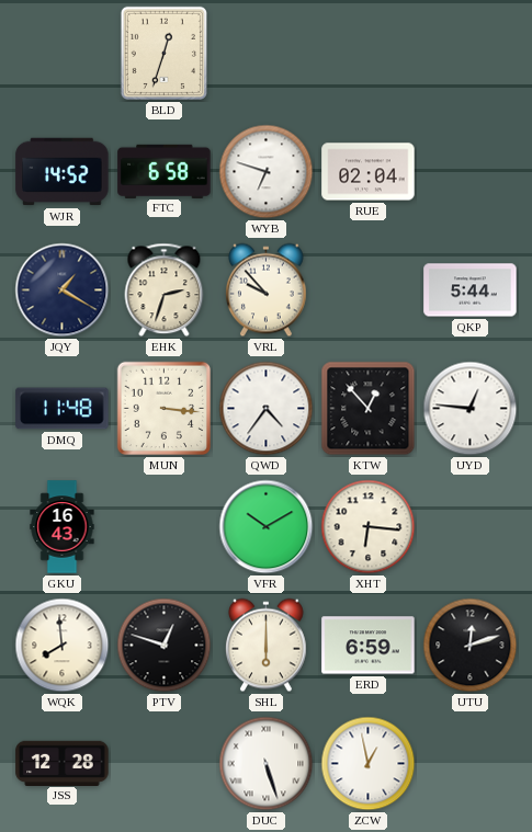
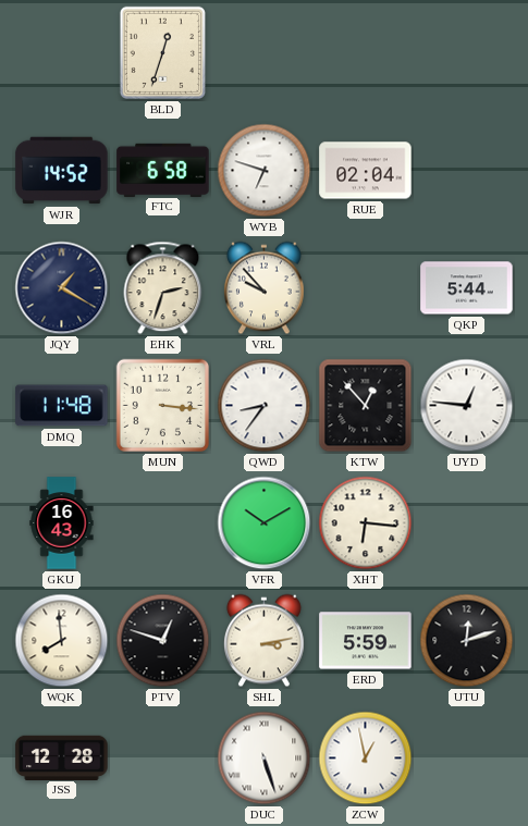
QWD: 4:36 -> 8:36 (265, 406)
SHL: 6:00 -> 3:13 (265, 641)
ERD: 6:59 -> 5:59 (366, 641)
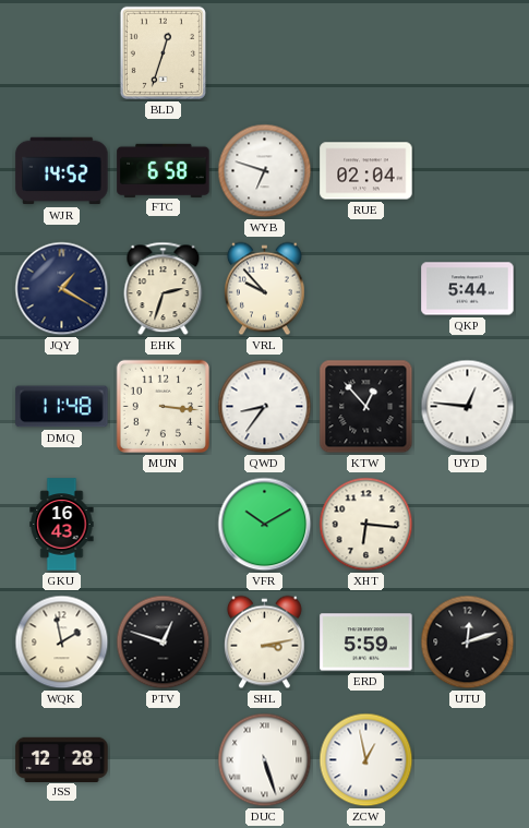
WQK: 7:59 -> 1:58 (62, 643)
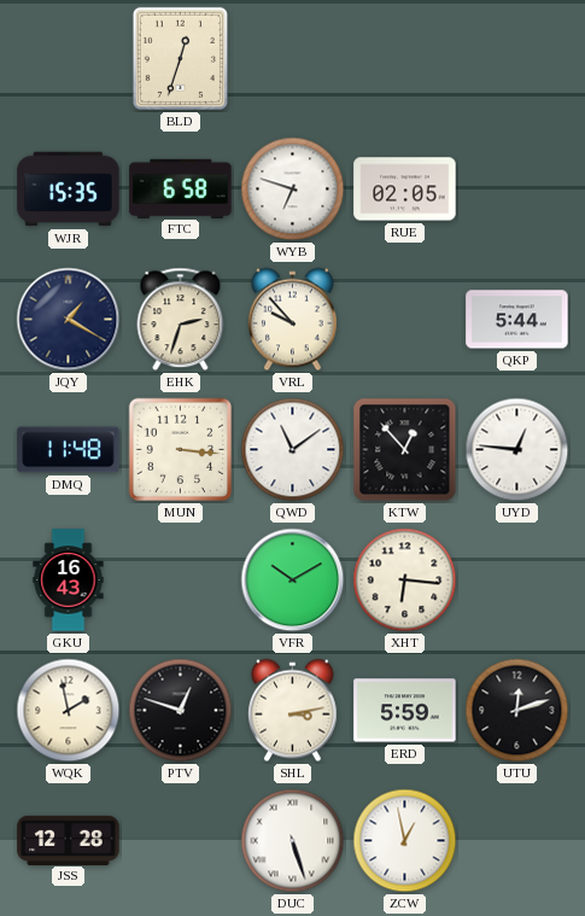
WJR: 14:52 -> 15:35 (69, 189)
RUE: 02:04 -> 02:05 (405, 189)
QWD: 8:36 -> 11:09 (293, 450)
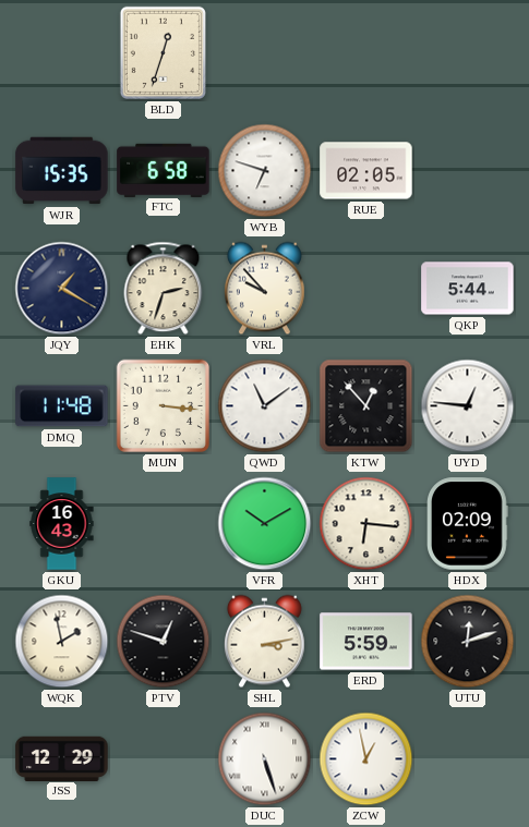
HDX: none -> 02:09 (468, 524)
JSS: 12:28 -> 12:29 (62, 758)
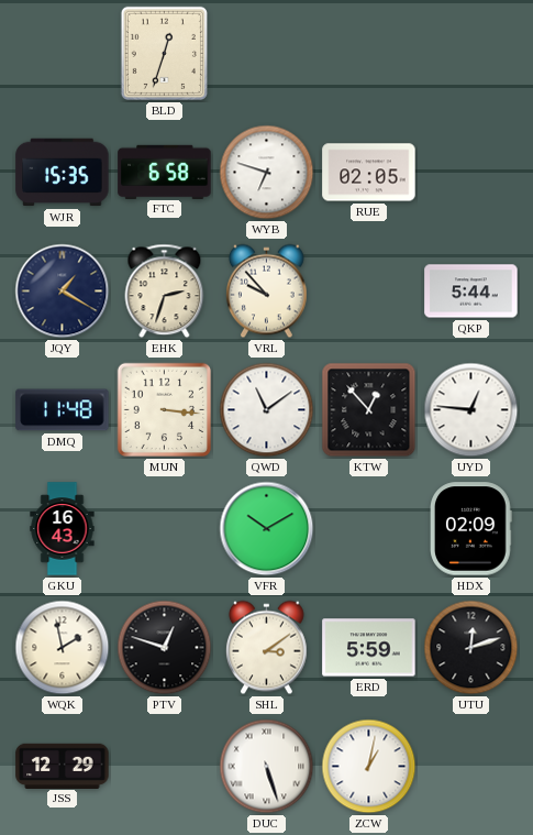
XHT: 6:16 -> none (366, 524)
SHL: 3:13 -> 3:09 (267, 648)
ZCW: 12:58 -> 1:02 (369, 767)
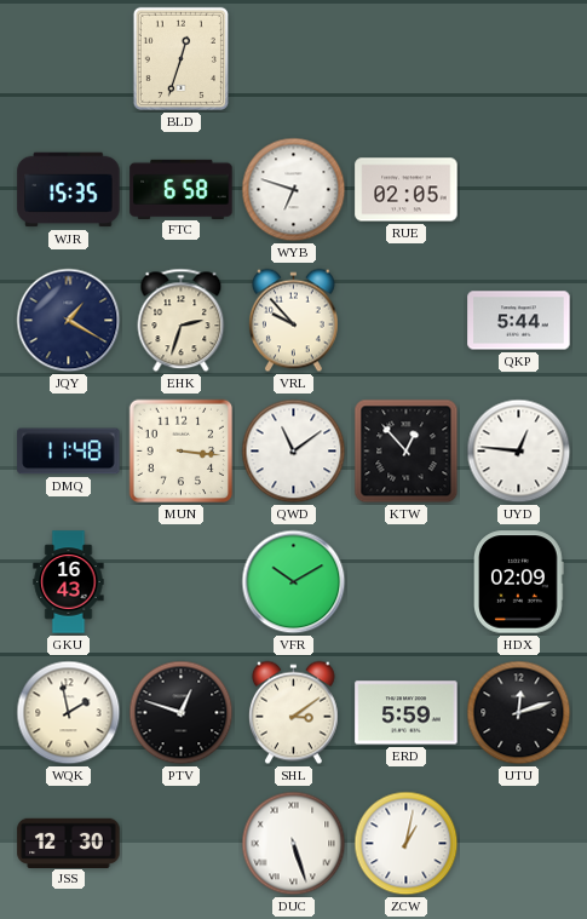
JSS: 12:29 -> 12:30 (69, 843)
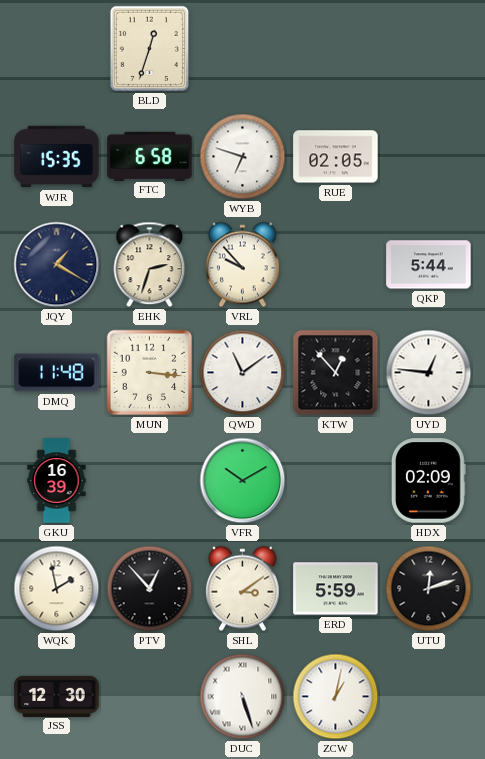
GKU: 16:43 -> 16:39 (57, 481)
PTV: 12:48 -> 12:53 (150, 589)
